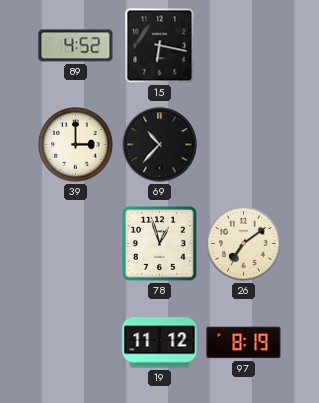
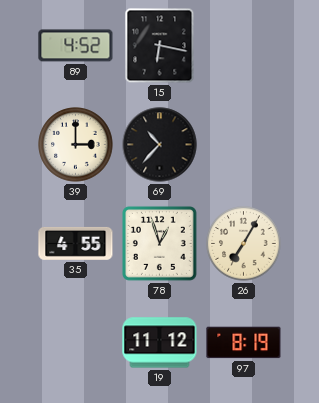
35: none -> 4:55 (76, 243)
26: 7:09 -> 7:05 (244, 244)
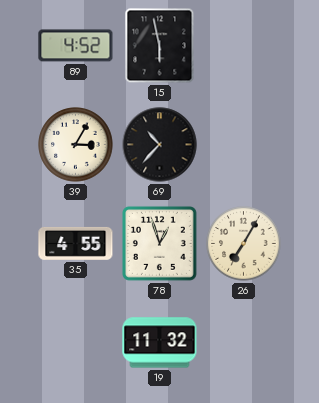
15: 6:17 -> 5:58 (160, 46)
39: 3:00 -> 3:05 (76, 145)
19: 11:12 -> 11:32 (160, 343)
97: 8:19 -> none (244, 343)
